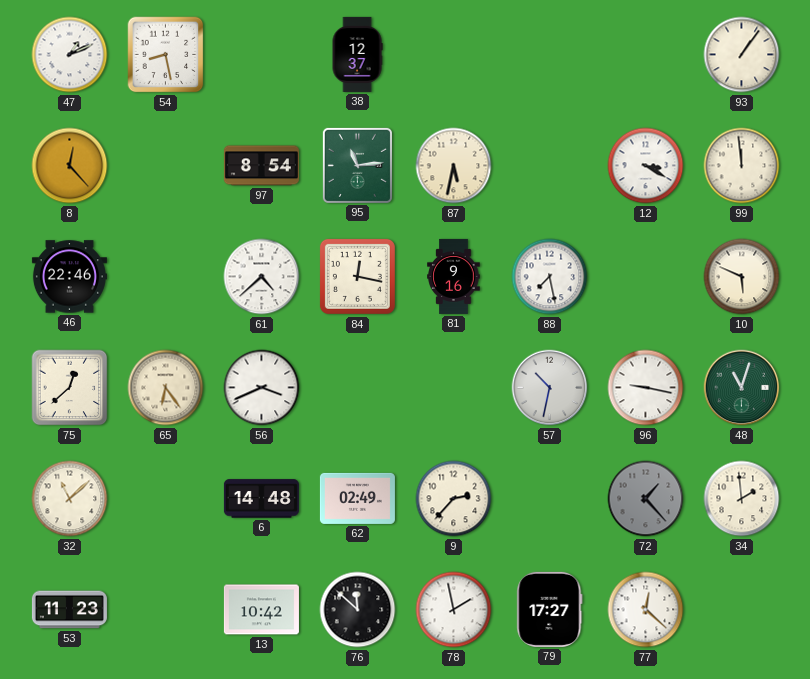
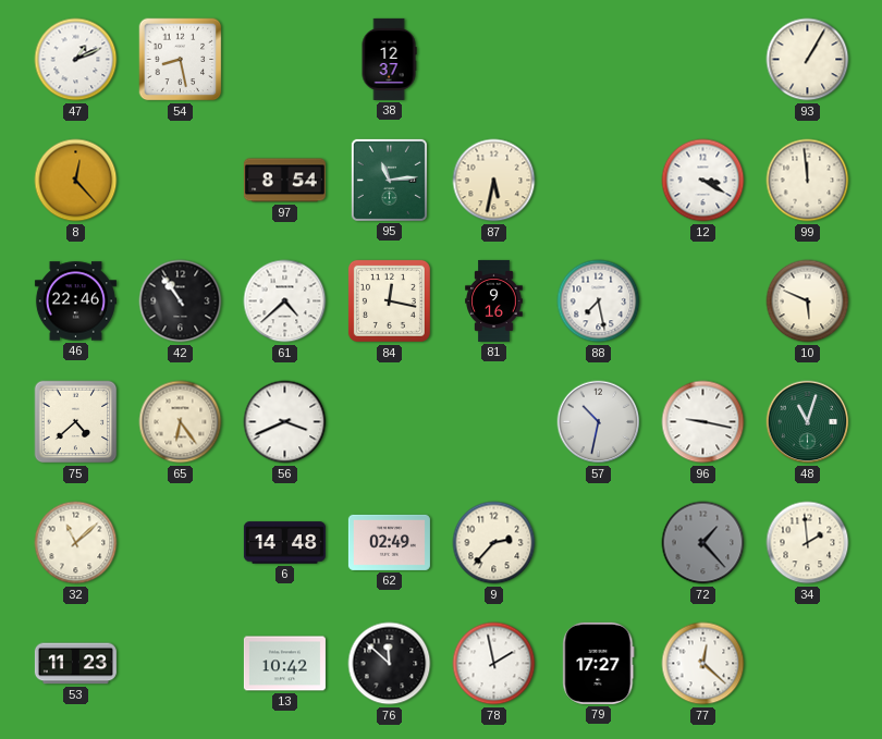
93: 1:06 -> 1:05 (808, 60)
42: none -> 10:54 (181, 301)
75: 12:38 -> 4:38 (76, 422)
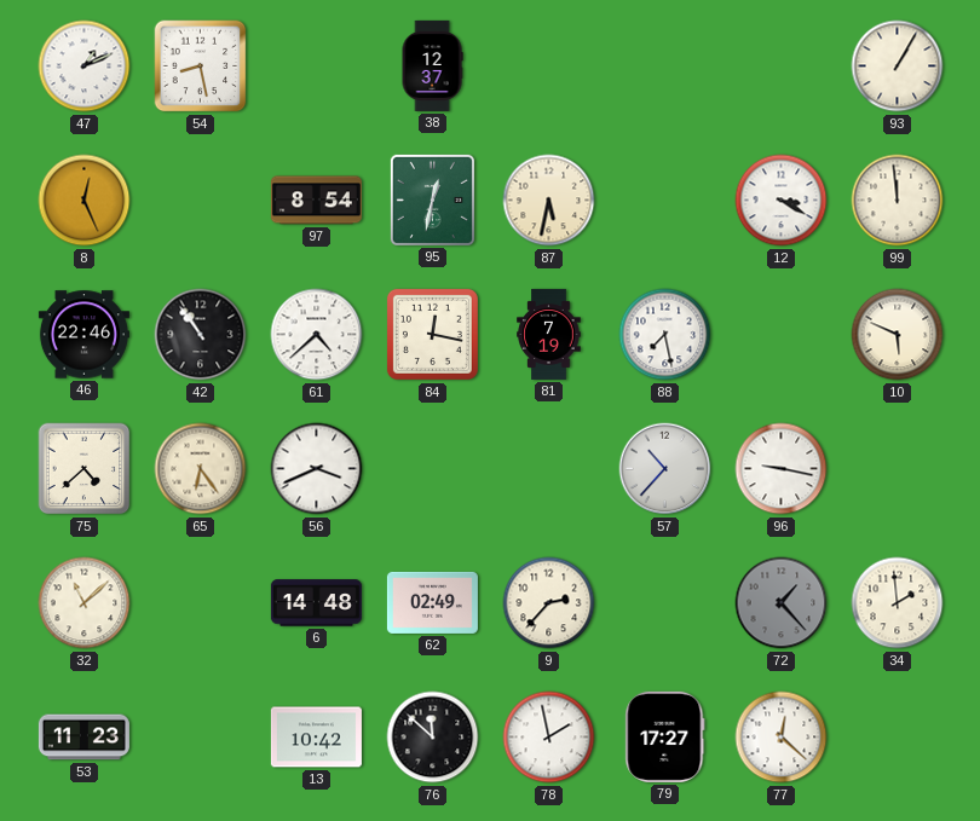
8: 12:23 -> 12:26 (85, 201)
95: 11:14 -> 12:32 (432, 200)
81: 9:16 -> 7:19 (549, 334)
57: 10:32 -> 10:37 (665, 469)
48: 11:03 -> none (808, 422)
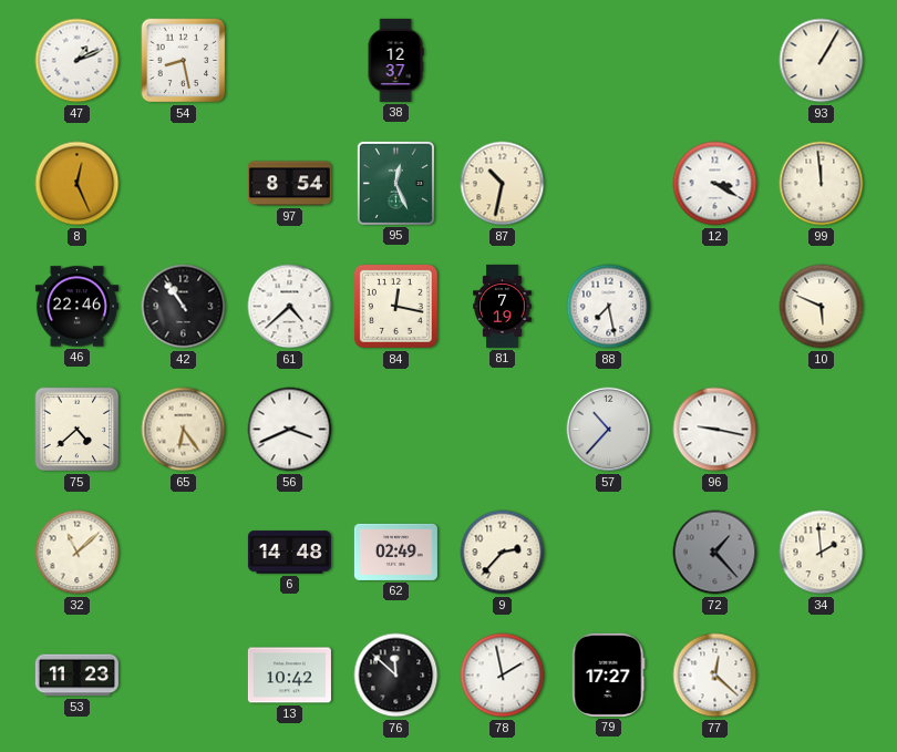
95: 12:32 -> 12:26 (395, 183)
87: 5:32 -> 10:32 (503, 184)
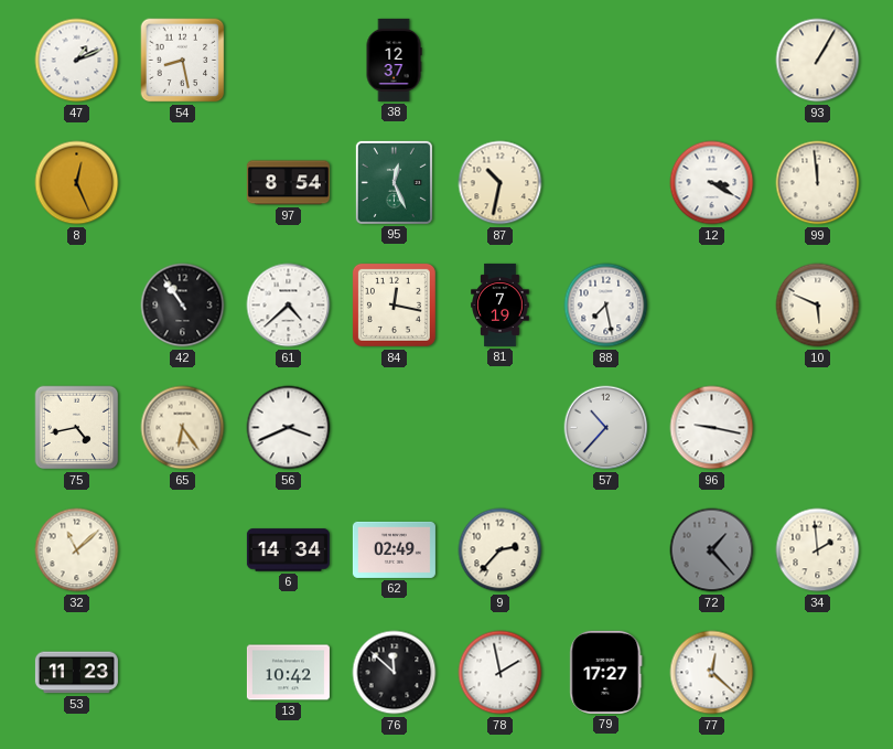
46: 22:46 -> none (76, 307)
75: 4:38 -> 4:43 (77, 428)
6: 14:48 -> 14:34 (288, 550)
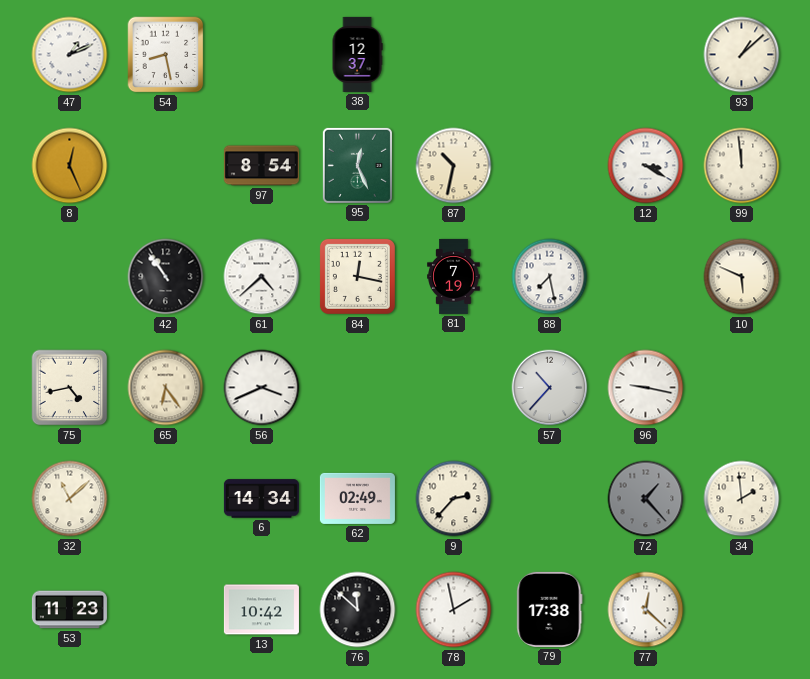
93: 1:05 -> 1:08 (742, 55)
79: 17:27 -> 17:38 (550, 609)
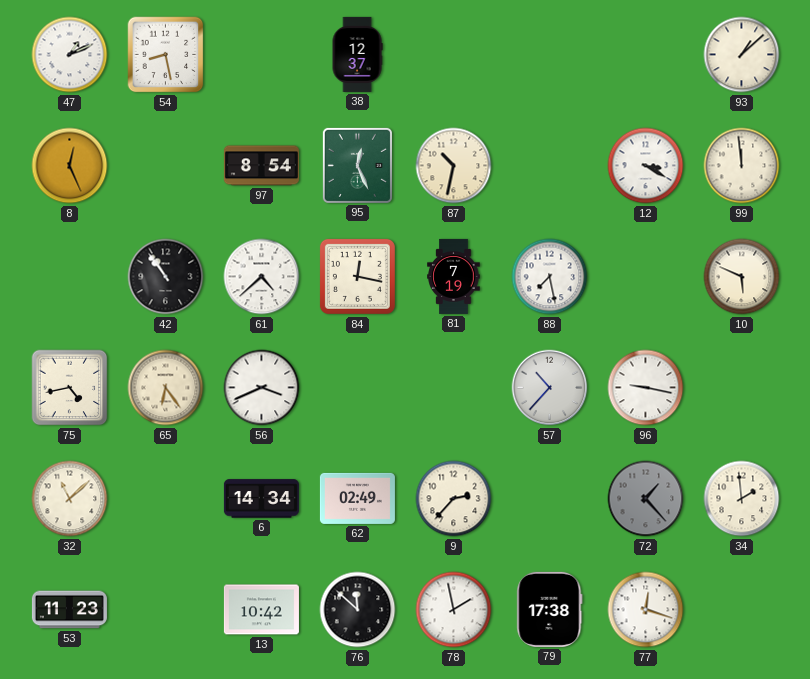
77: 12:22 -> 12:18 (646, 610)
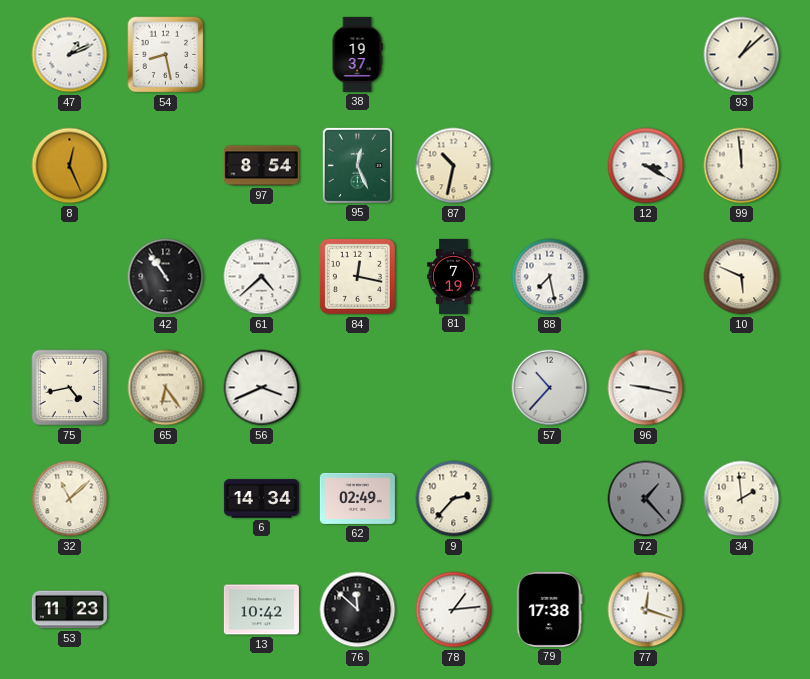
38: 12:37 -> 19:37 (357, 54)
78: 1:58 -> 1:14 (454, 610)
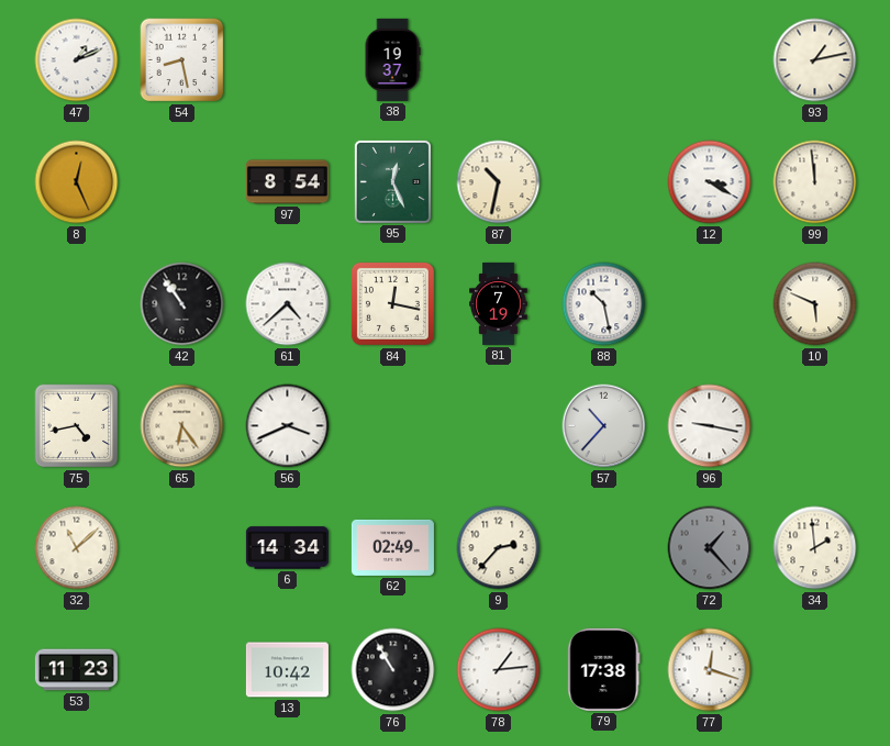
93: 1:08 -> 1:13 (815, 60)
88: 7:28 -> 10:28 (604, 304)
76: 11:52 -> 10:55 (393, 670)
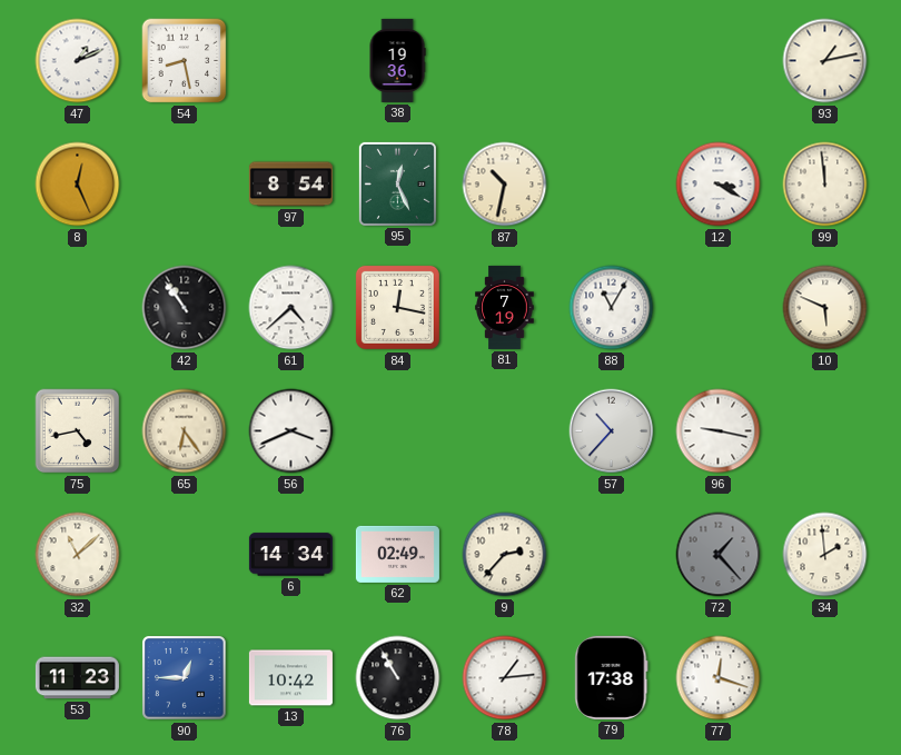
38: 19:37 -> 19:36 (397, 60)
88: 10:28 -> 11:05 (612, 308)
90: none -> 12:45 (185, 678)
